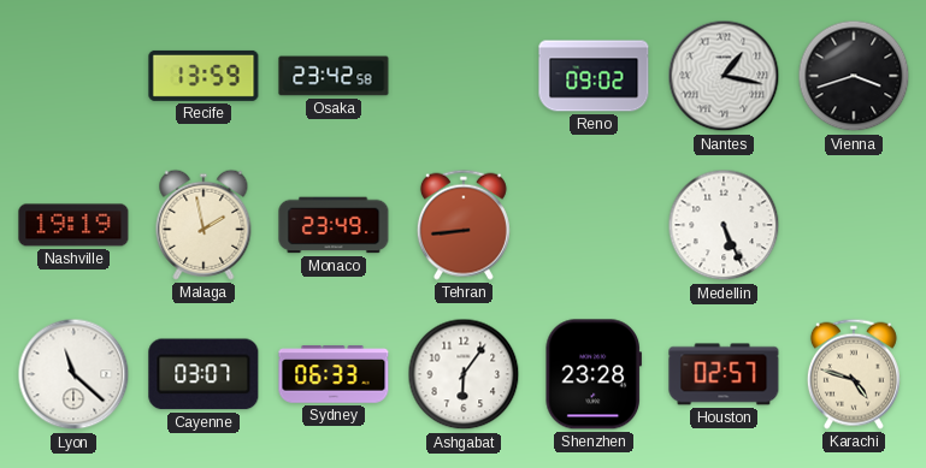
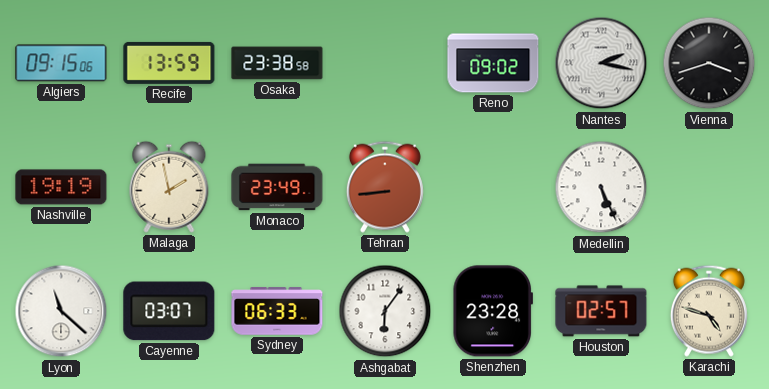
Algiers: none -> 09:15 (61, 63)
Osaka: 23:42 -> 23:38 (277, 63)
Nantes: 1:17 -> 2:17 (601, 63)
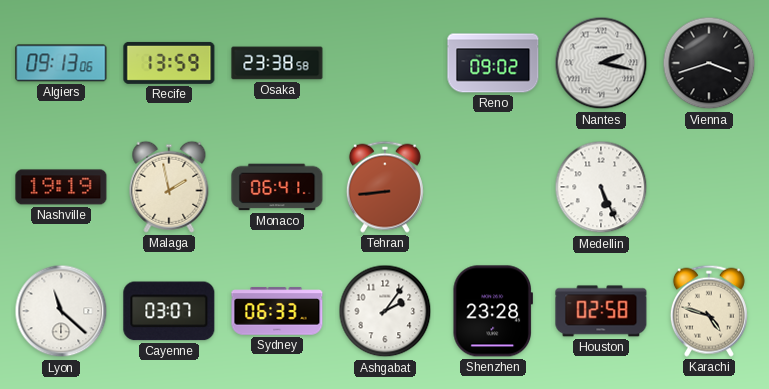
Algiers: 09:15 -> 09:13 (61, 63)
Monaco: 23:49 -> 06:41 (277, 187)
Ashgabat: 6:06 -> 2:06 (385, 311)
Houston: 02:57 -> 02:58 (601, 311)
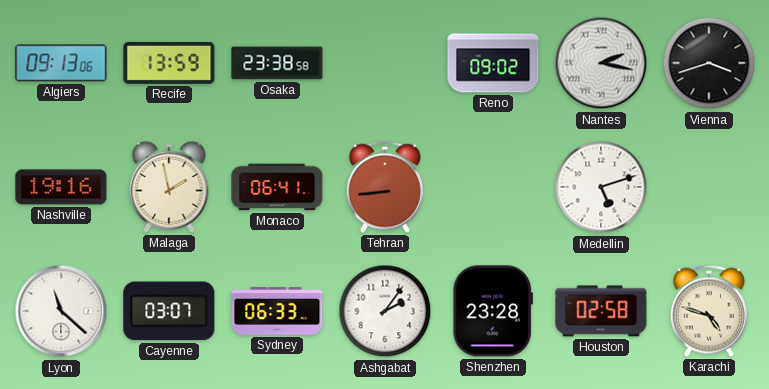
Nashville: 19:19 -> 19:16 (61, 187)
Medellin: 5:26 -> 5:12 (601, 187)
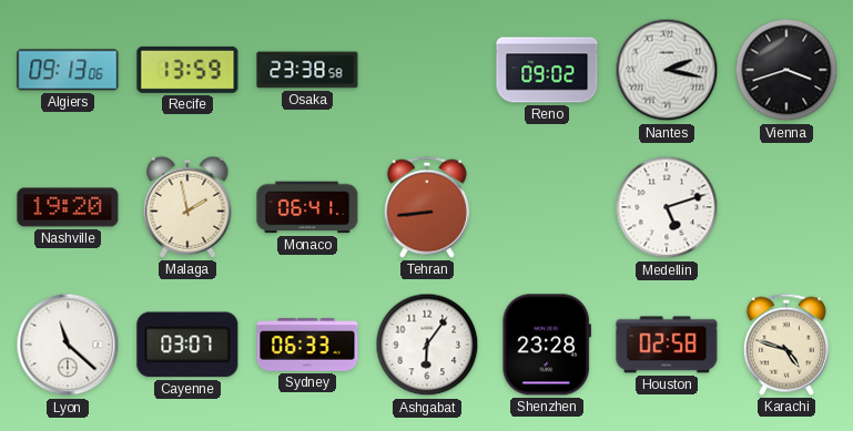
Nashville: 19:16 -> 19:20 (68, 207)
Ashgabat: 2:06 -> 6:06 (427, 345)
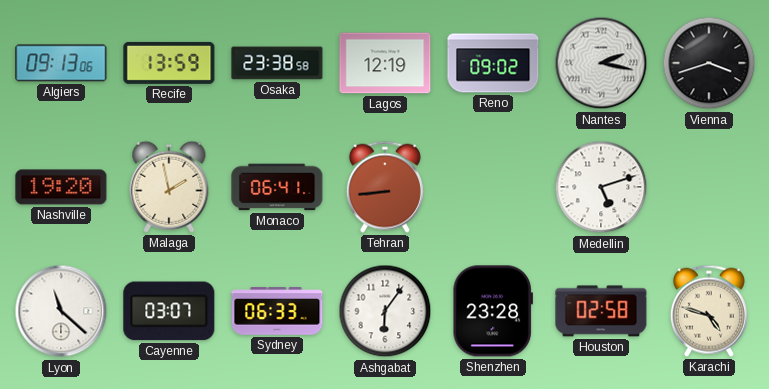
Lagos: none -> 12:19 (385, 63)
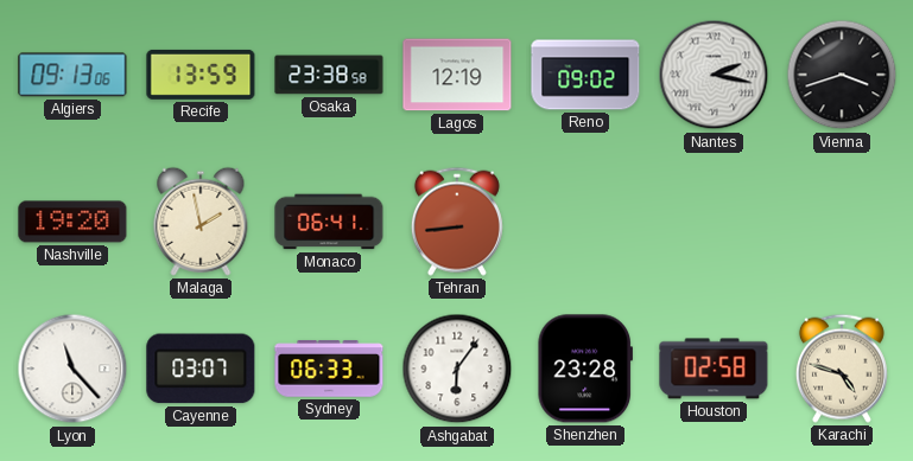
Medellin: 5:12 -> none (601, 187)
Lyon: 11:22 -> 11:23 (72, 369)
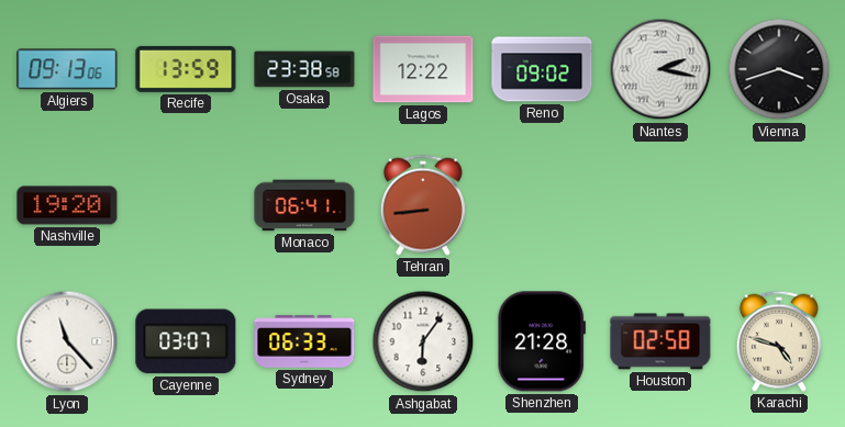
Lagos: 12:19 -> 12:22 (423, 69)
Malaga: 1:58 -> none (201, 222)
Shenzhen: 23:28 -> 21:28 (541, 341)
